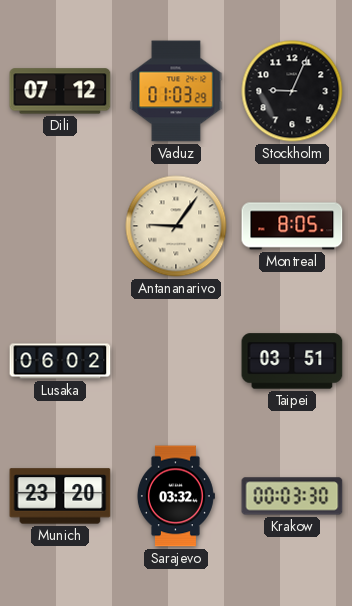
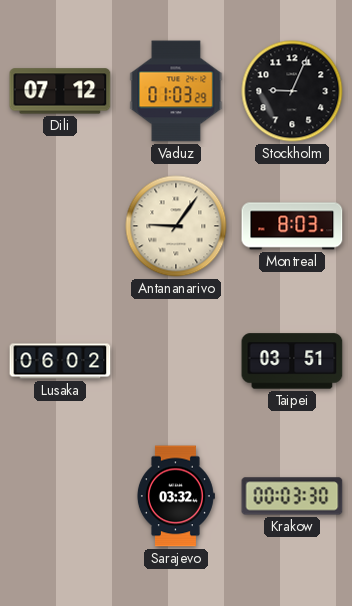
Montreal: 8:05 -> 8:03 (292, 226)
Munich: 23:20 -> none (60, 496)
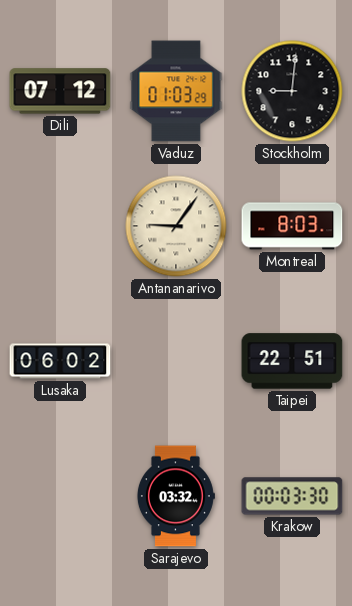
Stockholm: 9:04 -> 9:01 (292, 91)
Taipei: 03:51 -> 22:51 (292, 361)
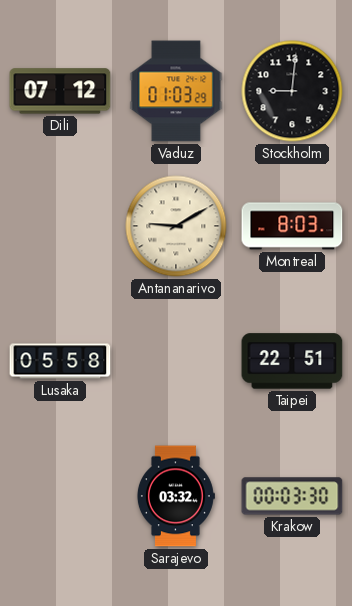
Antananarivo: 9:06 -> 9:10 (176, 226)
Lusaka: 06:02 -> 05:58 (60, 361)
